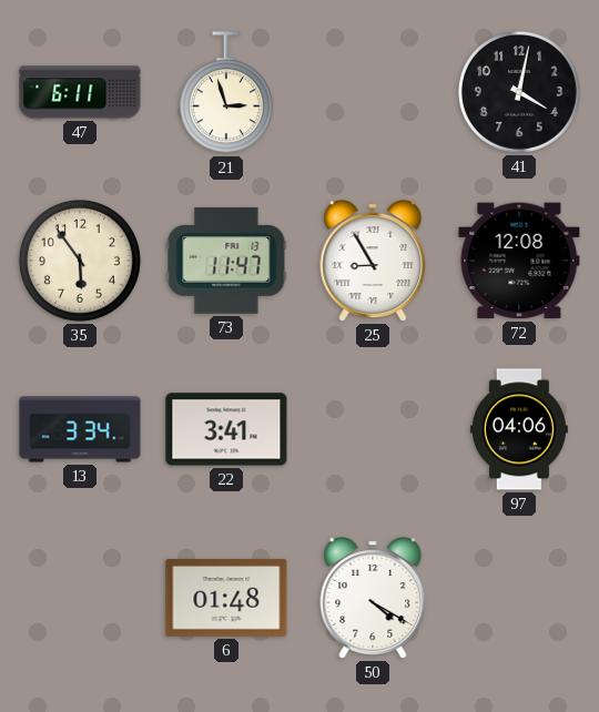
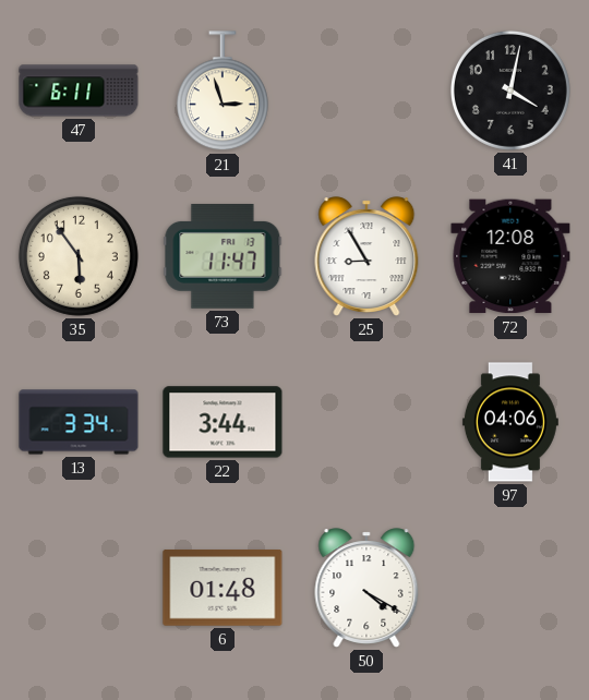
22: 3:41 -> 3:44 (223, 422)
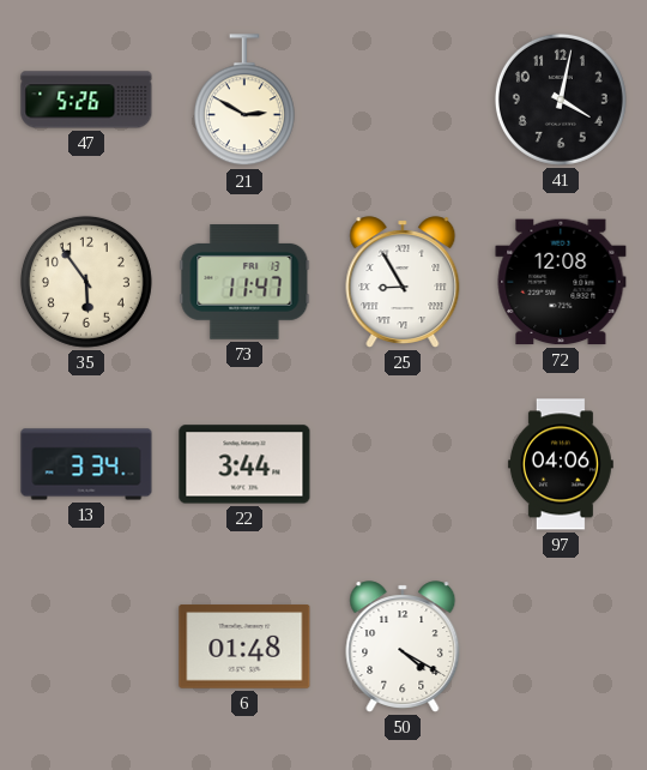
47: 6:11 -> 5:26 (86, 100)
21: 2:57 -> 2:50 (244, 101)
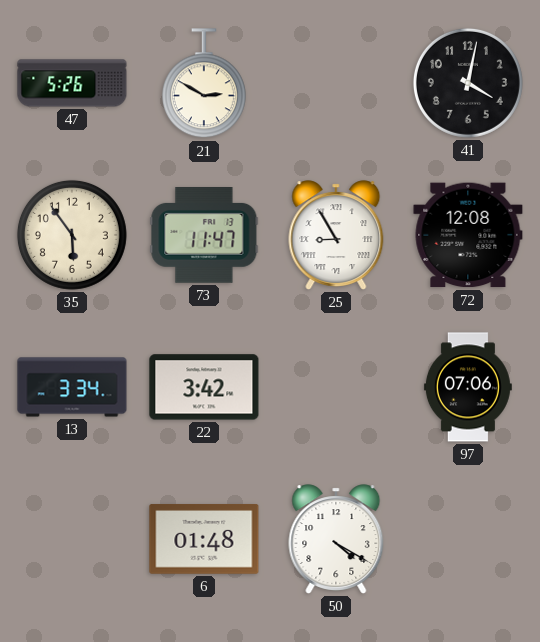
22: 3:44 -> 3:42 (204, 387)
97: 04:06 -> 07:06 (468, 387)
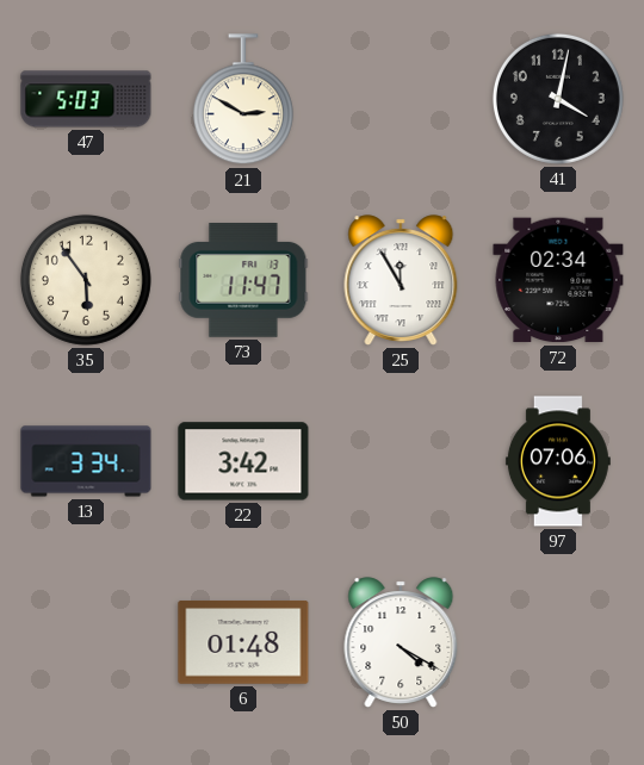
47: 5:26 -> 5:03 (86, 99)
25: 8:55 -> 11:55 (401, 280)
72: 12:08 -> 02:34 (558, 280)
